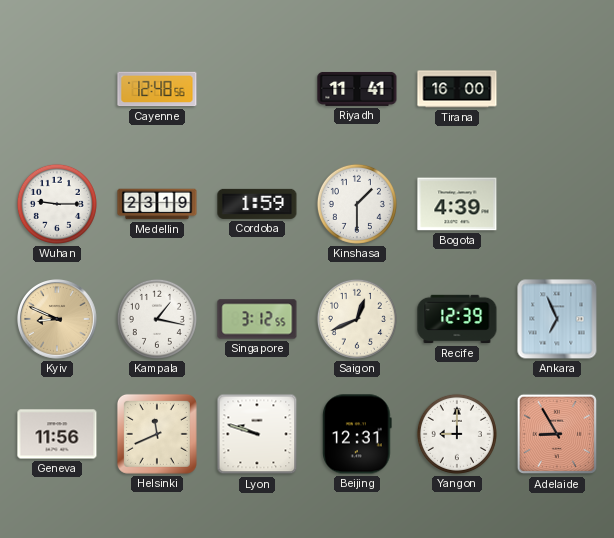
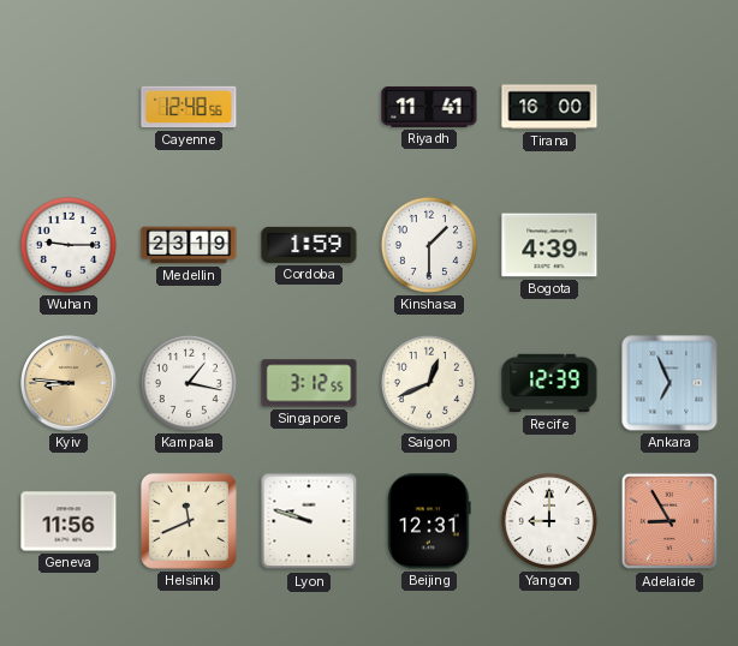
Kyiv: 8:49 -> 8:46 (70, 384)
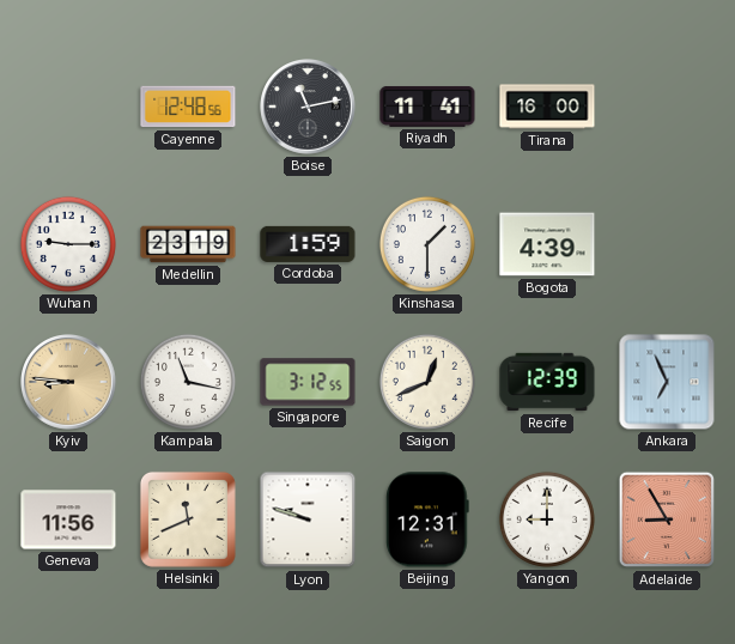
Boise: none -> 11:13 (309, 108)
Kampala: 1:17 -> 11:17 (188, 382)
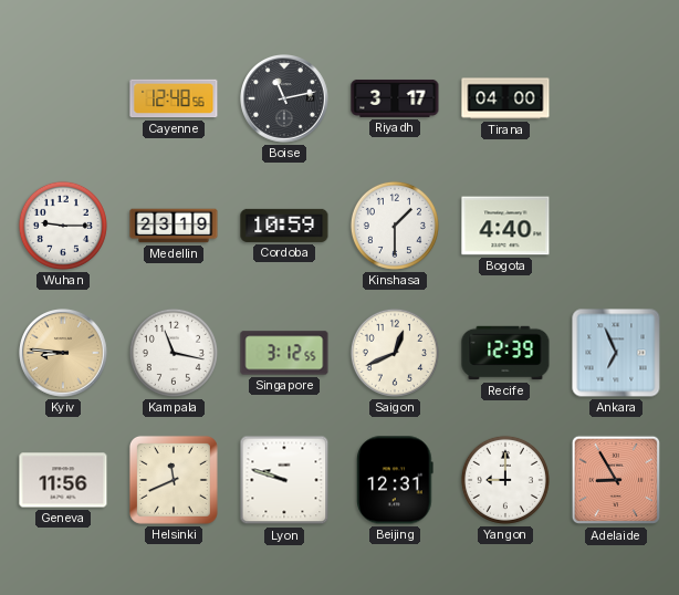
Riyadh: 11:41 -> 3:17 (395, 98)
Tirana: 16:00 -> 04:00 (505, 98)
Cordoba: 1:59 -> 10:59 (284, 226)
Bogota: 4:39 -> 4:40 (505, 226)
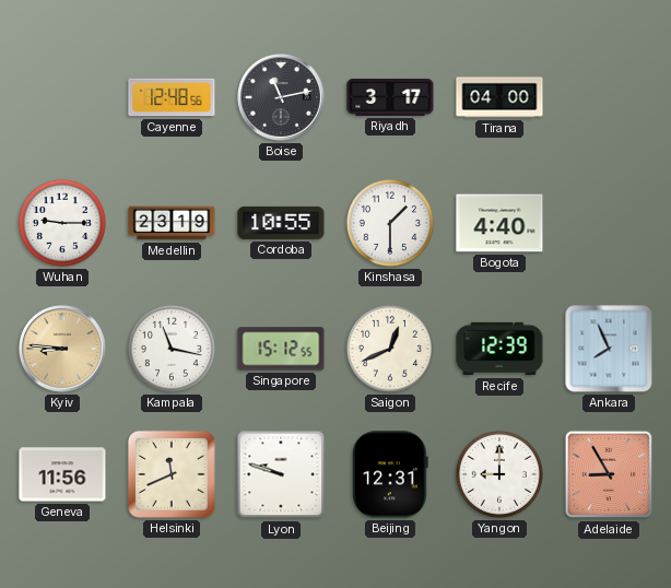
Cordoba: 10:59 -> 10:55 (281, 223)
Singapore: 3:12 -> 15:12 (281, 349)
Ankara: 6:56 -> 7:56 (609, 349)
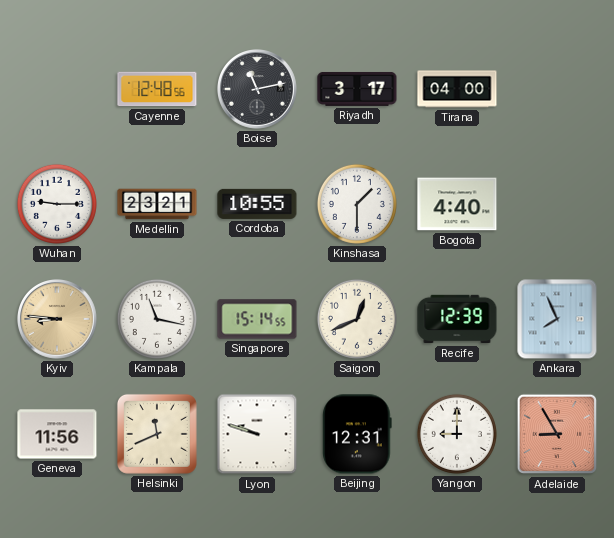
Medellin: 23:19 -> 23:21 (157, 204)
Singapore: 15:12 -> 15:14 (257, 319)
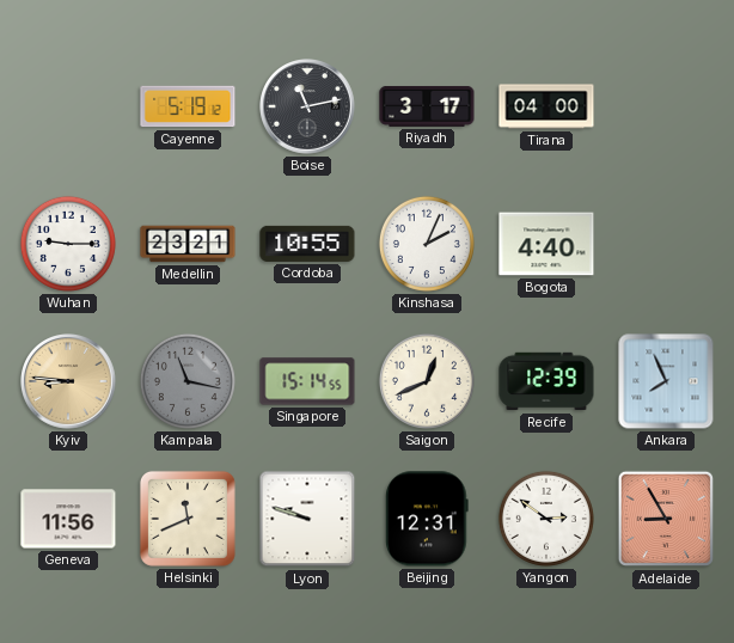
Cayenne: 12:48 -> 5:19 (188, 106)
Kinshasa: 1:30 -> 2:04 (427, 244)
Kampala dial: white -> grey (188, 381)
Yangon: 9:00 -> 2:51 (546, 519)
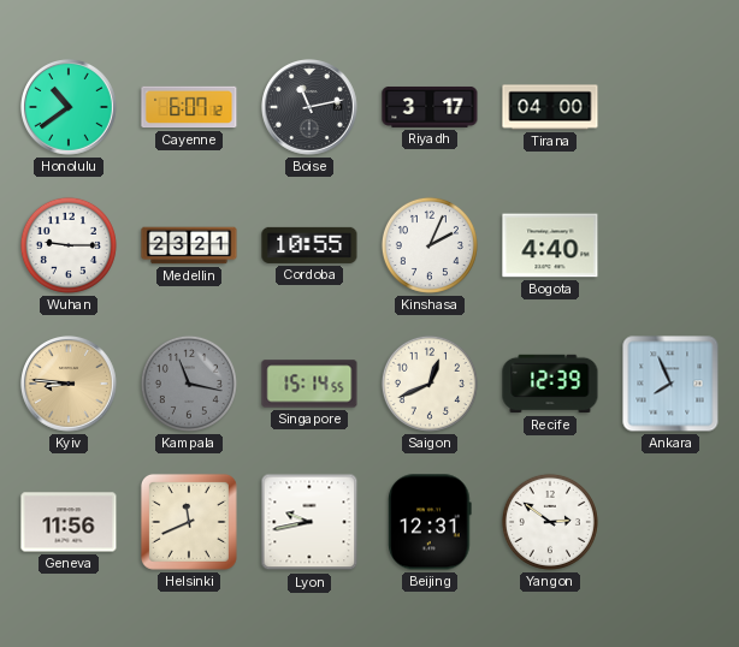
Honolulu: none -> 10:39 (70, 108)
Cayenne: 5:19 -> 6:07 (189, 107)
Lyon: 9:48 -> 9:43 (309, 522)
Adelaide: 8:55 -> none (666, 519)
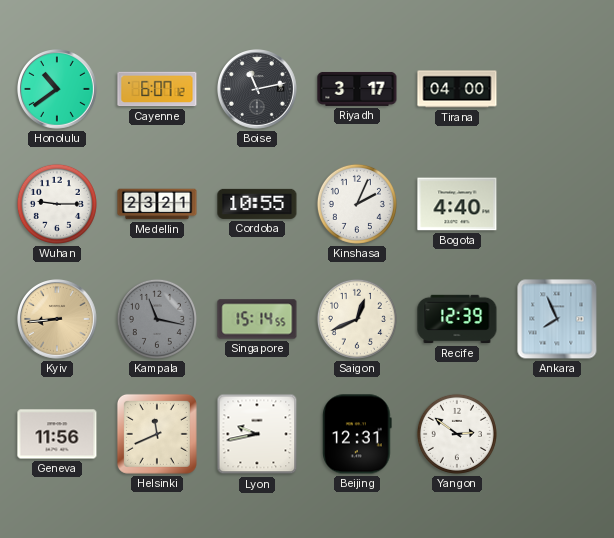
Kyiv: 8:46 -> 8:44 (58, 320)
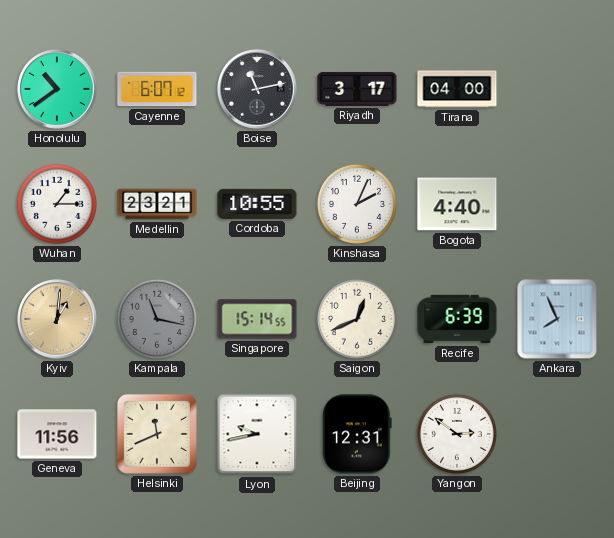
Wuhan: 9:15 -> 1:15 (57, 204)
Kyiv: 8:44 -> 1:01 (58, 320)
Recife: 12:39 -> 6:39 (457, 319)
